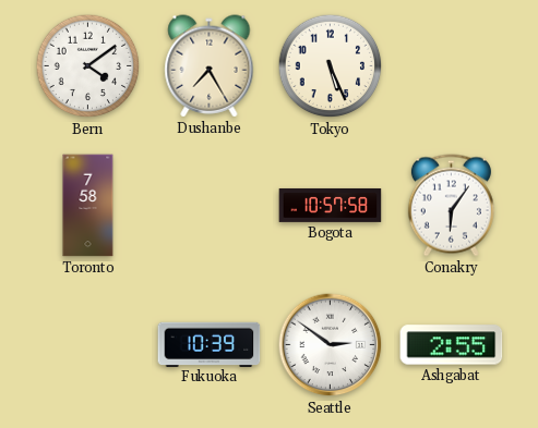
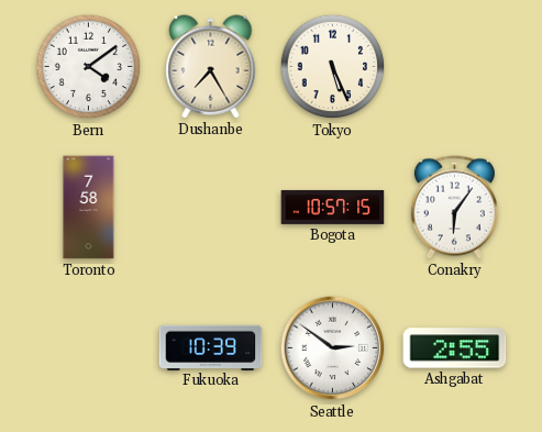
Bogota: 10:57:58 -> 10:57:15 (333, 207)
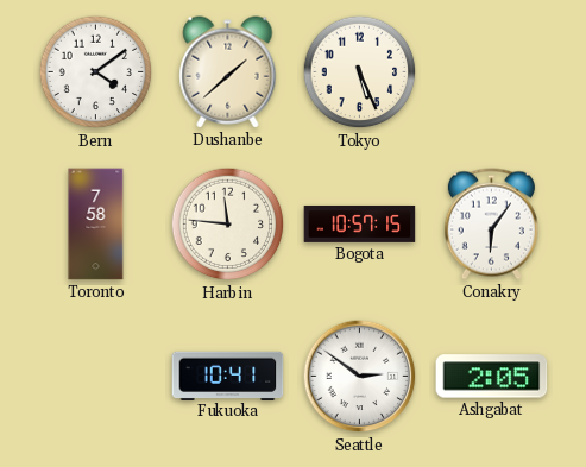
Dushanbe: 7:25 -> 1:38 (228, 72)
Harbin: none -> 11:46 (228, 225)
Fukuoka: 10:39 -> 10:41 (228, 376)
Ashgabat: 2:55 -> 2:05 (492, 377)
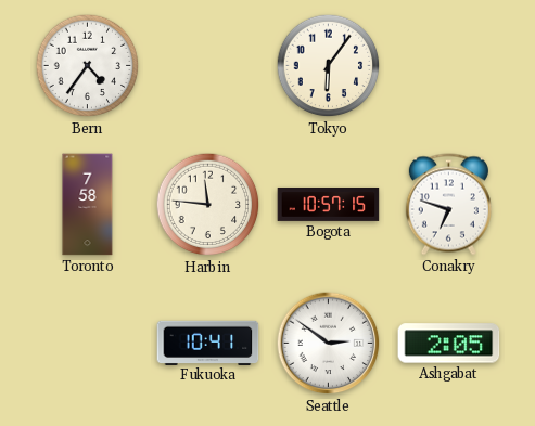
Bern: 4:09 -> 4:36 (88, 66)
Dushanbe: 1:38 -> none (228, 72)
Tokyo: 5:26 -> 6:06 (329, 66)
Conakry: 6:06 -> 6:48 (448, 205)
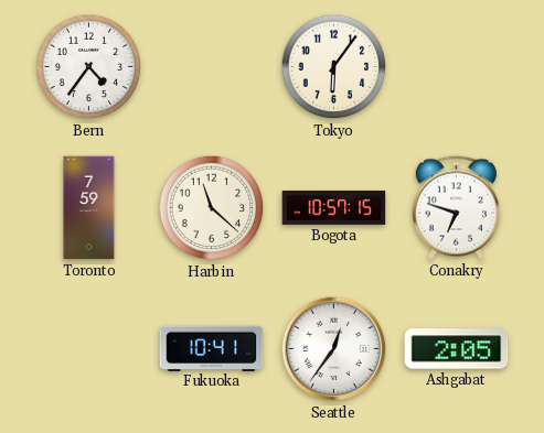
Toronto: 7:58 -> 7:59 (89, 208)
Harbin: 11:46 -> 11:22 (212, 208)
Seattle: 2:51 -> 12:36 (334, 349)
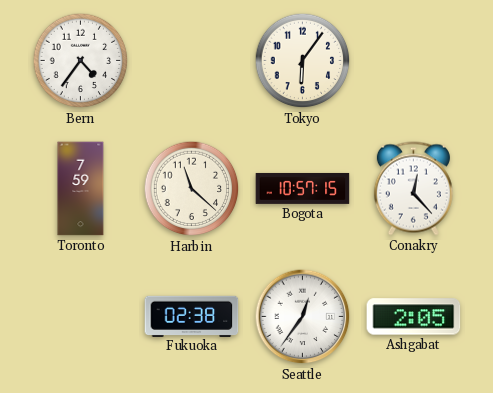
Conakry: 6:48 -> 12:23 (413, 189)
Fukuoka: 10:41 -> 02:38 (192, 316)
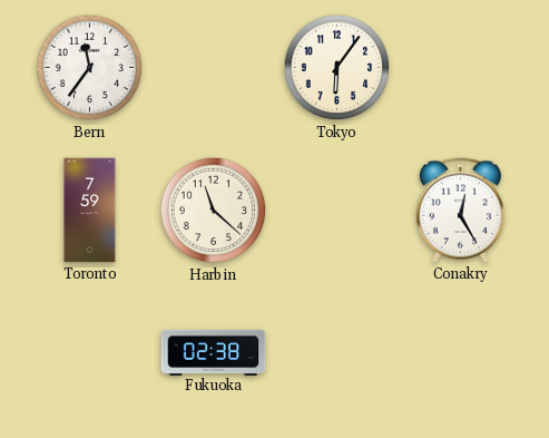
Bern: 4:36 -> 11:36 (90, 68)
Bogota: 10:57 -> none (303, 188)
Conakry: 12:23 -> 12:25 (460, 211)
Seattle: 12:36 -> none (303, 317)
Ashgabat: 2:05 -> none (414, 317)
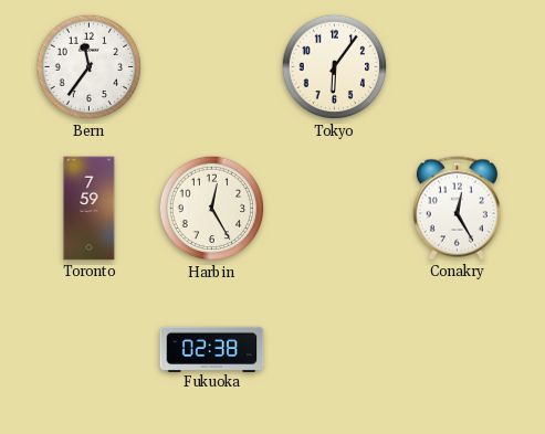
Harbin: 11:22 -> 12:25 (212, 209)
